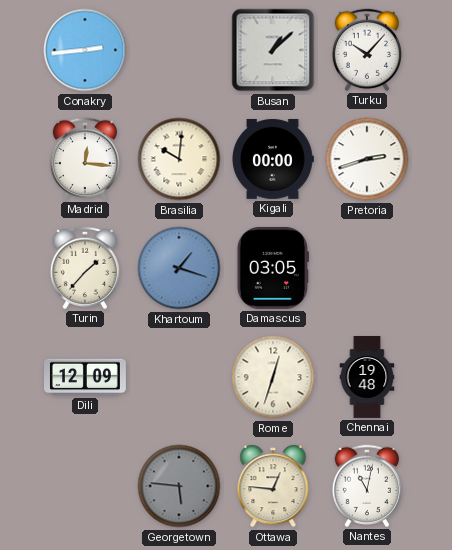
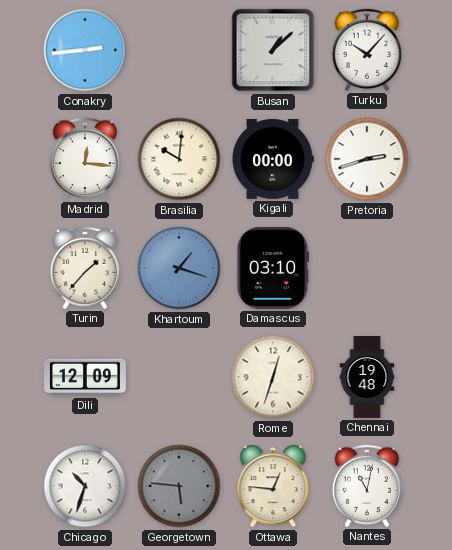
Damascus: 03:05 -> 03:10 (273, 268)
Chicago: none -> 10:33 (85, 486)
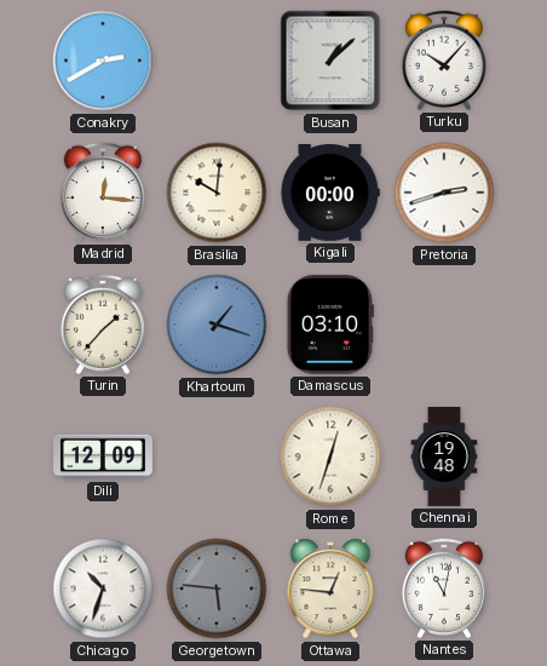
Conakry: 2:44 -> 2:40 (103, 61)
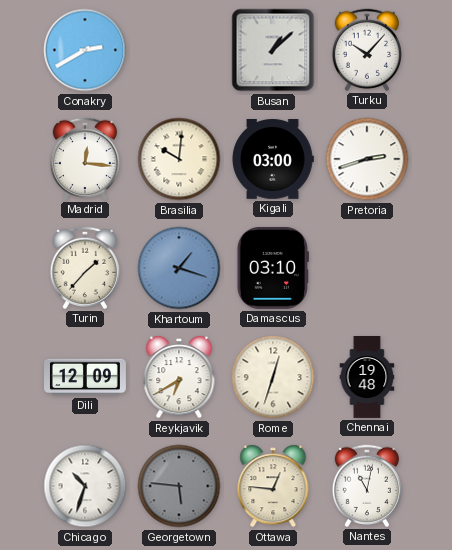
Kigali: 00:00 -> 03:00 (273, 160)
Reykjavik: none -> 6:40 (179, 377)
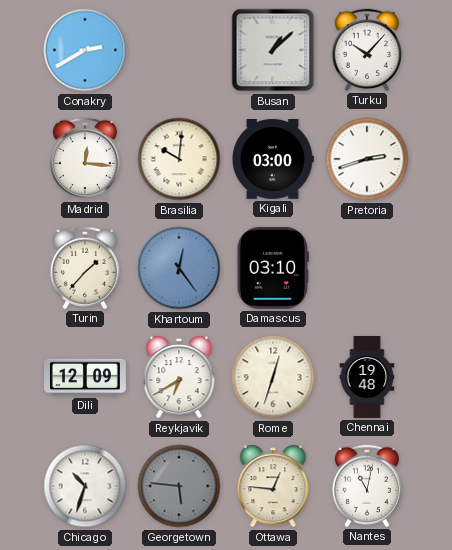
Khartoum: 1:18 -> 12:24 (179, 268)
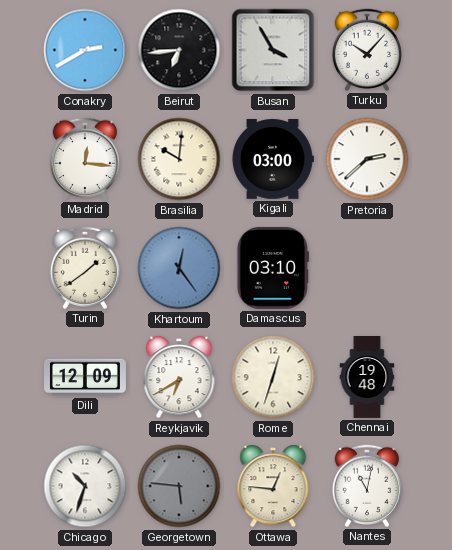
Beirut: none -> 6:44 (179, 50)
Busan: 1:08 -> 3:55 (273, 50)
Pretoria: 2:42 -> 2:38 (367, 159)
Turin: 1:37 -> 1:39 (84, 268)
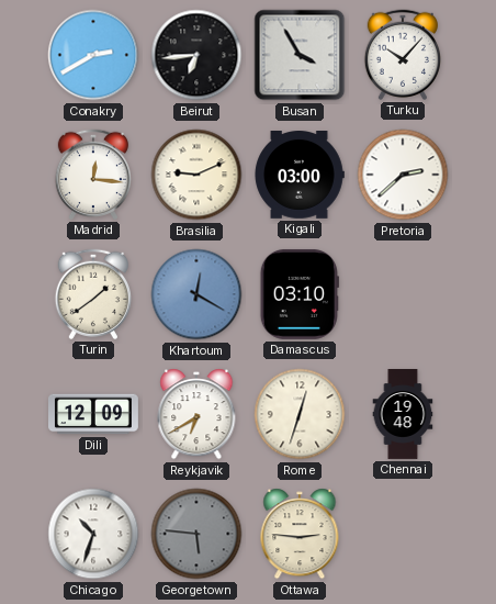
Brasilia: 10:01 -> 9:11 (196, 175)
Khartoum: 12:24 -> 12:20 (196, 294)
Ottawa: 12:46 -> 2:46 (300, 534)
Nantes: 11:02 -> none (366, 486)
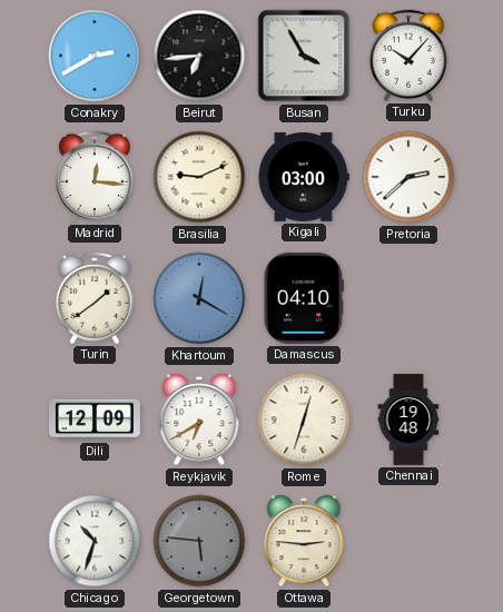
Damascus: 03:10 -> 04:10 (304, 298)
